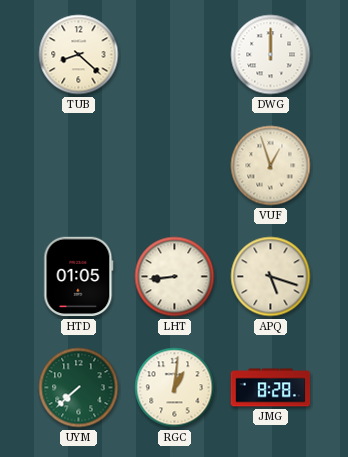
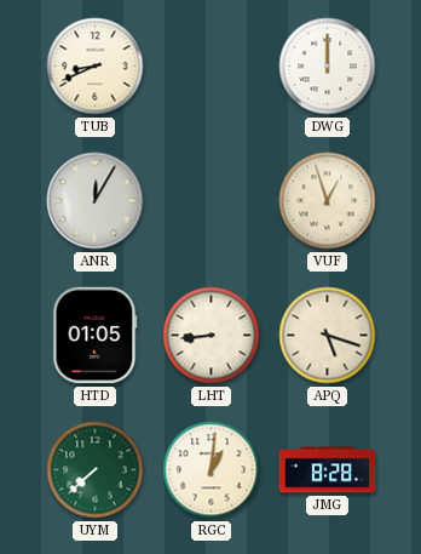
TUB: 8:22 -> 8:41 (96, 67)
ANR: none -> 12:05 (96, 201)
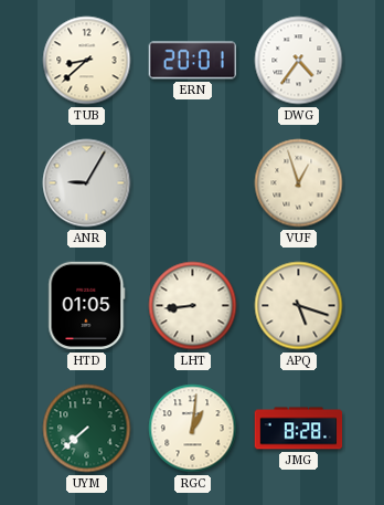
TUB: 8:41 -> 8:38 (87, 61)
ERN: none -> 20:01 (192, 61)
DWG: 12:00 -> 4:36 (299, 61)
ANR: 12:05 -> 9:05 (87, 183)
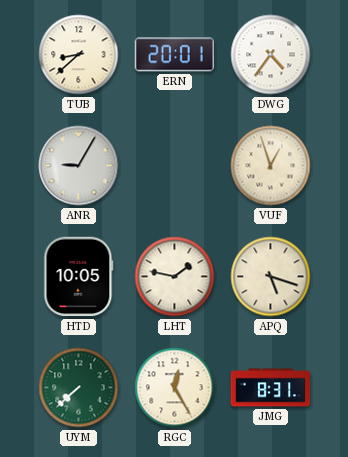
HTD: 01:05 -> 10:05 (79, 277)
LHT: 8:44 -> 1:47 (175, 277)
RGC: 1:01 -> 12:25 (175, 388)
JMG: 8:28 -> 8:31 (271, 388)
